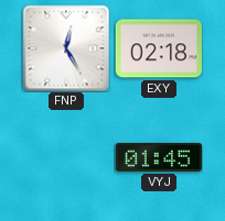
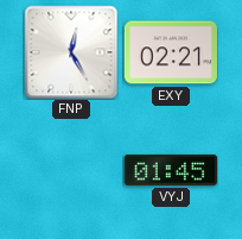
EXY: 02:18 -> 02:21 (171, 52)
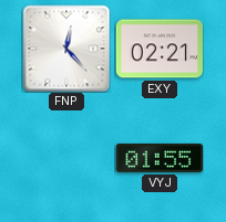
FNP: 12:25 -> 12:23 (66, 49)
VYJ: 01:45 -> 01:55 (160, 158)
